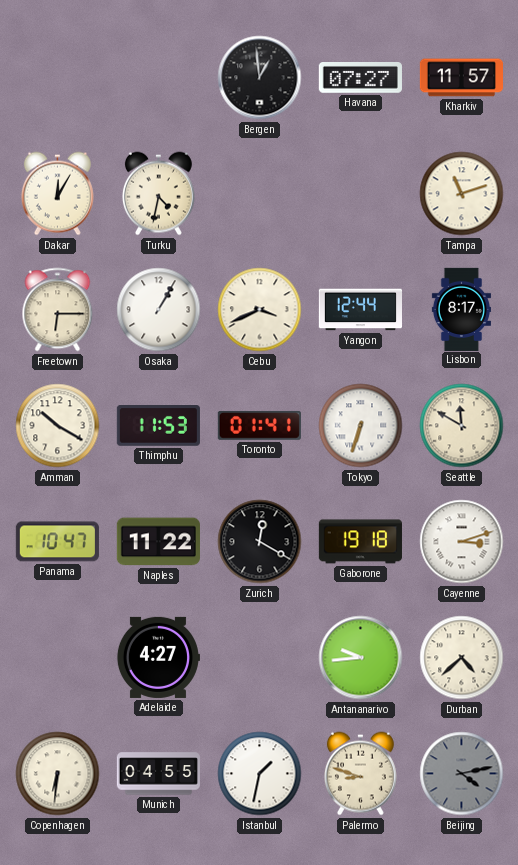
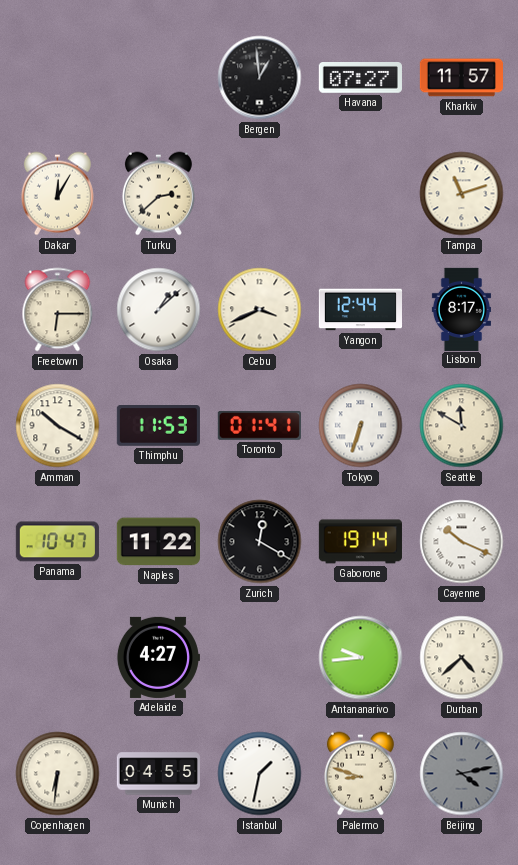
Turku: 4:32 -> 2:38 (158, 194)
Osaka: 1:05 -> 1:08 (159, 310)
Gaborone: 19:18 -> 19:14 (360, 542)
Cayenne: 3:12 -> 10:19 (462, 542)
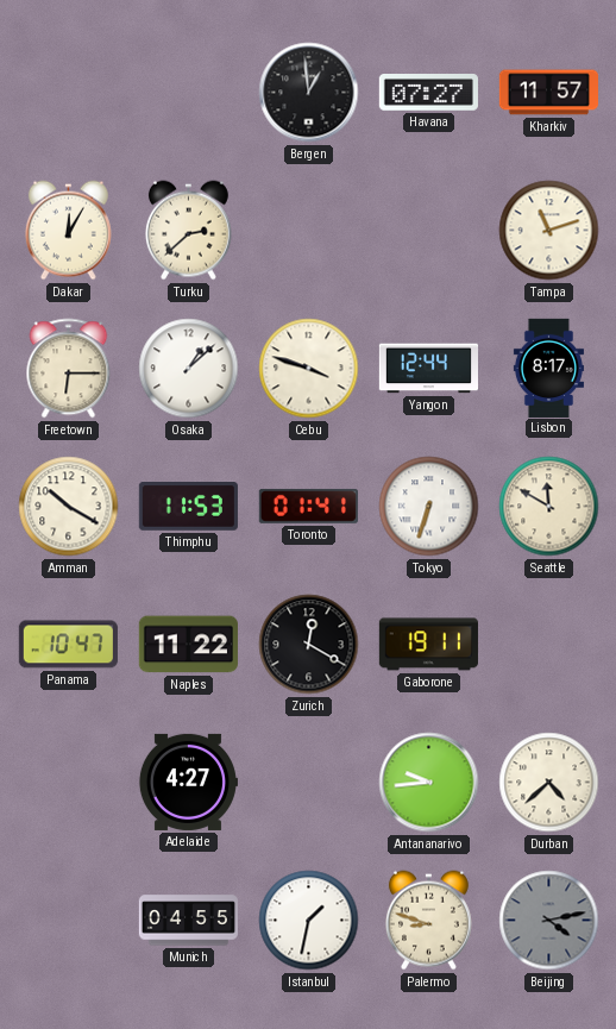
Cebu: 3:41 -> 3:48 (309, 369)
Gaborone: 19:14 -> 19:11 (428, 645)
Cayenne: 10:19 -> none (462, 542)
Copenhagen: 6:31 -> none (58, 774)
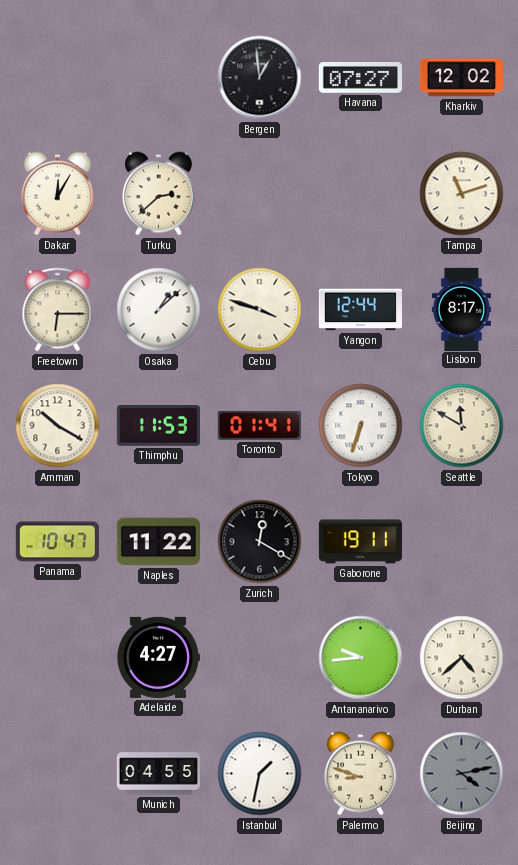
Kharkiv: 11:57 -> 12:02 (461, 78)
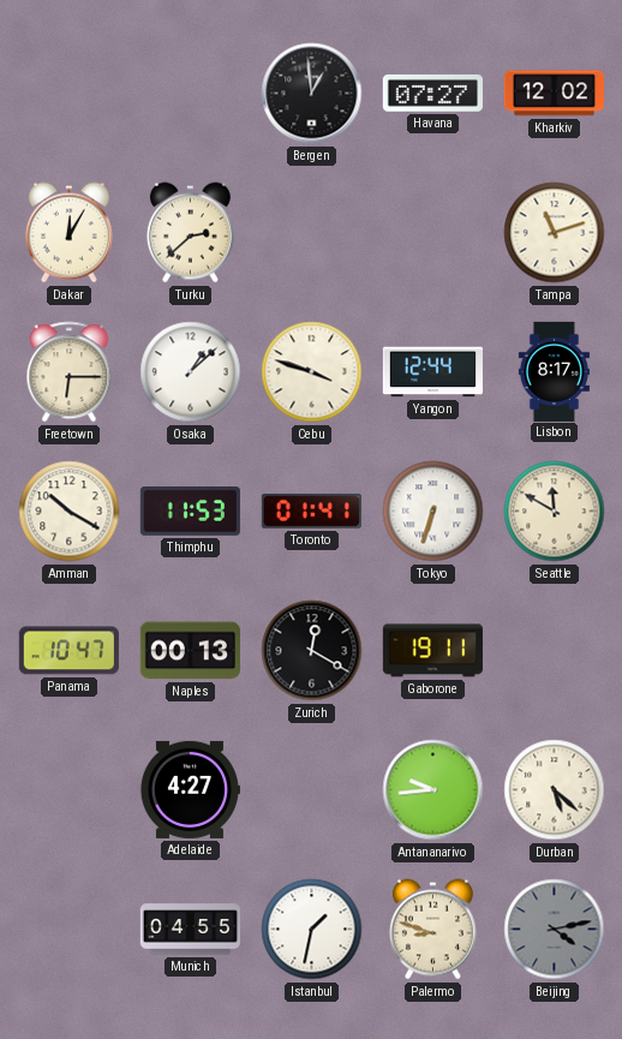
Naples: 11:22 -> 00:13 (190, 651)
Durban: 4:38 -> 5:22 (555, 790)
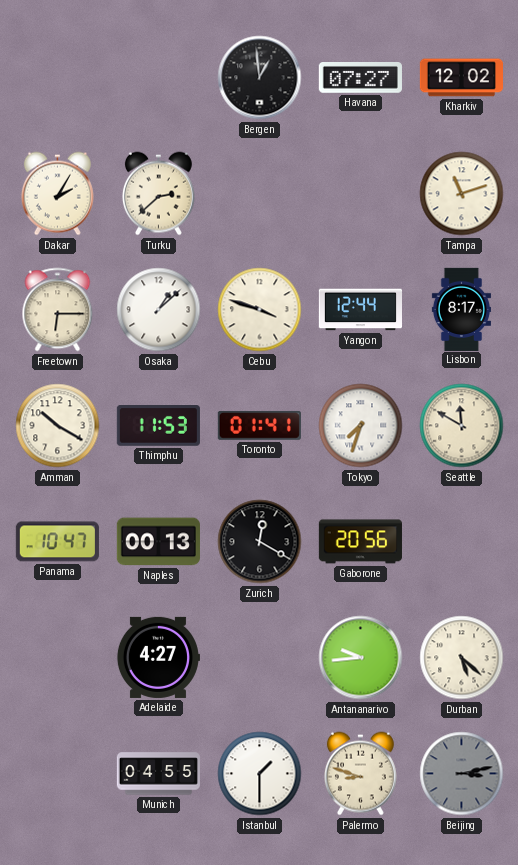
Dakar: 12:05 -> 2:05 (57, 194)
Tokyo: 6:33 -> 7:33 (361, 426)
Gaborone: 19:11 -> 20:56 (360, 542)
Istanbul: 1:32 -> 1:30 (260, 774)
Beijing: 4:13 -> 3:13 (462, 774)
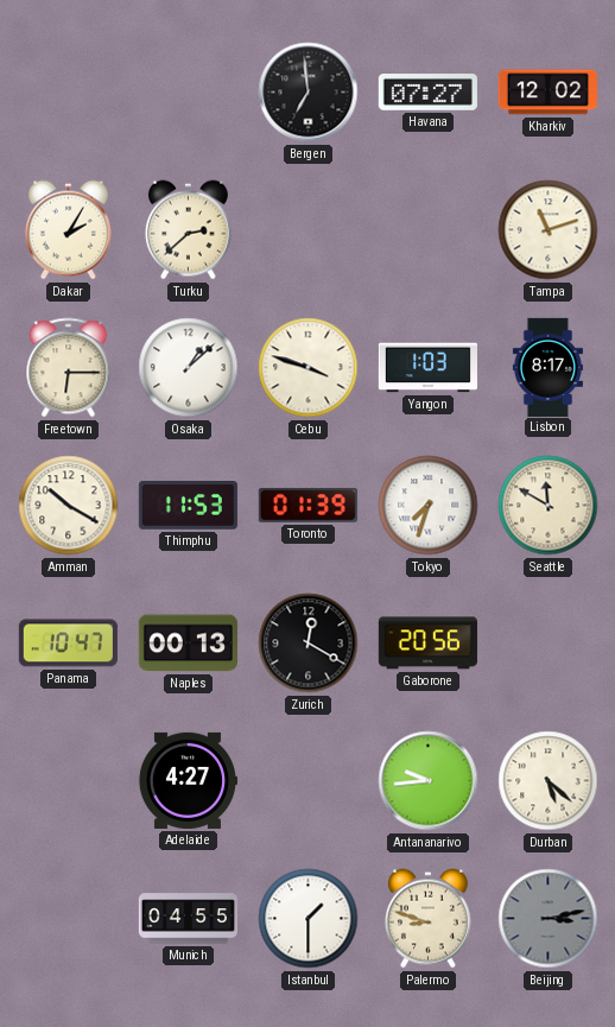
Bergen: 12:59 -> 6:59 (309, 93)
Yangon: 12:44 -> 1:03 (427, 368)
Toronto: 01:41 -> 01:39 (307, 505)
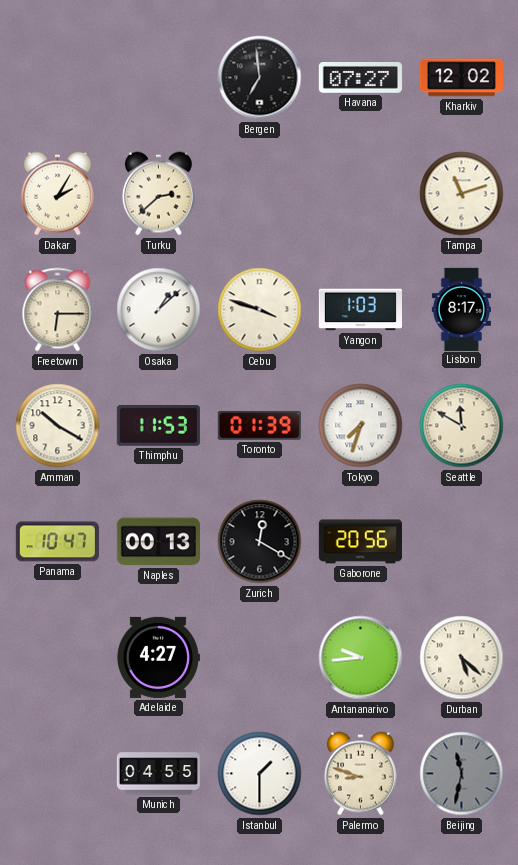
Beijing: 3:13 -> 11:32 (462, 774)
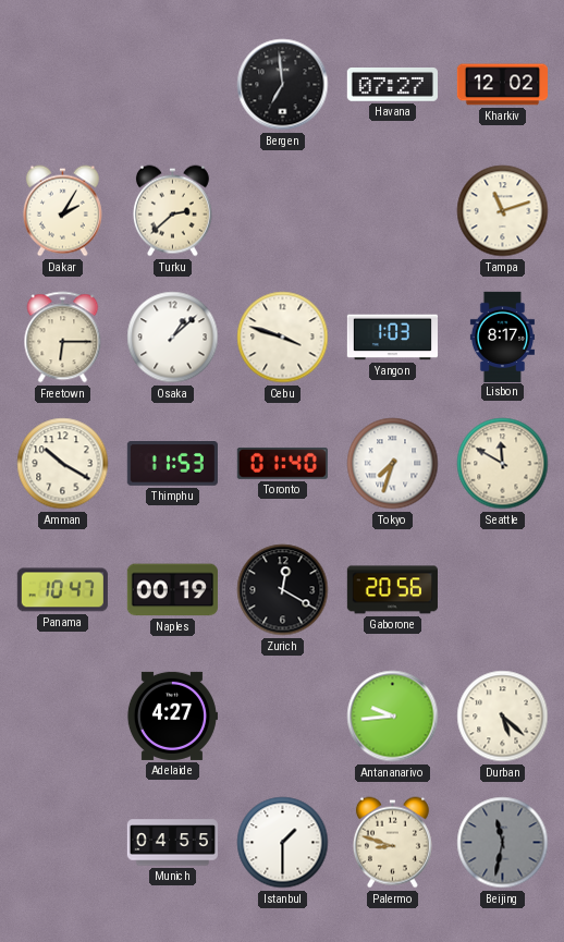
Toronto: 01:39 -> 01:40 (282, 463)
Naples: 00:13 -> 00:19 (172, 590)
